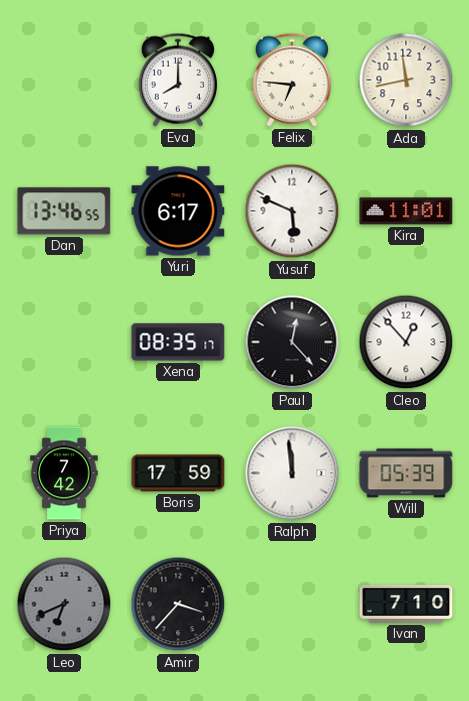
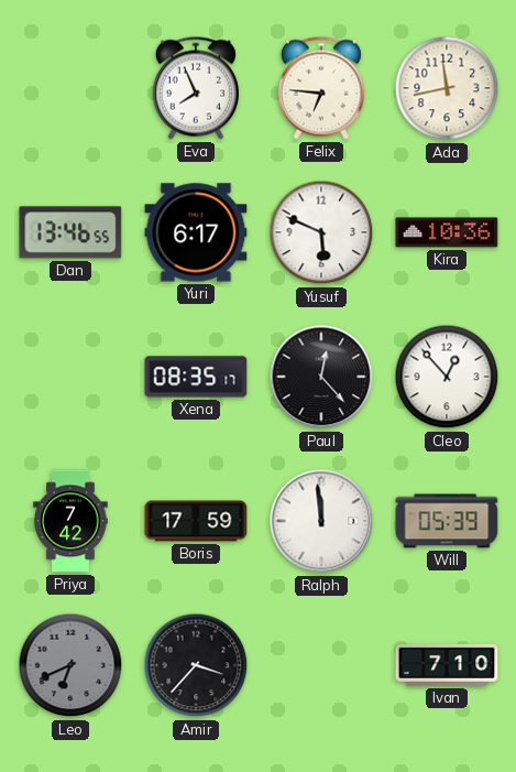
Eva: 8:00 -> 7:56 (196, 88)
Kira: 11:01 -> 10:36 (447, 232)
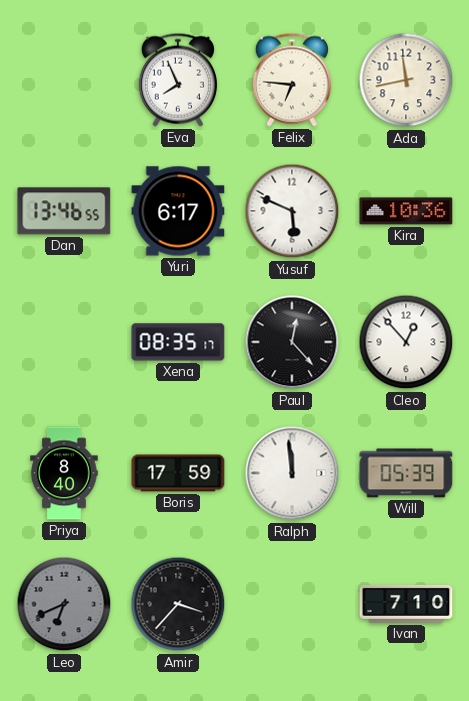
Priya: 7:42 -> 8:40 (64, 473)
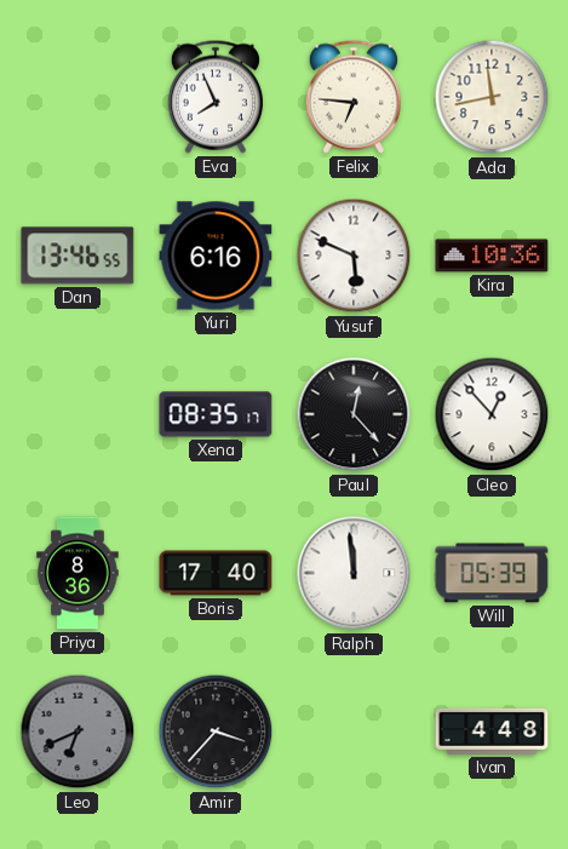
Yuri: 6:17 -> 6:16 (216, 256)
Priya: 8:40 -> 8:36 (78, 573)
Boris: 17:59 -> 17:40 (216, 573)
Ivan: 7:10 -> 4:48 (492, 732)
